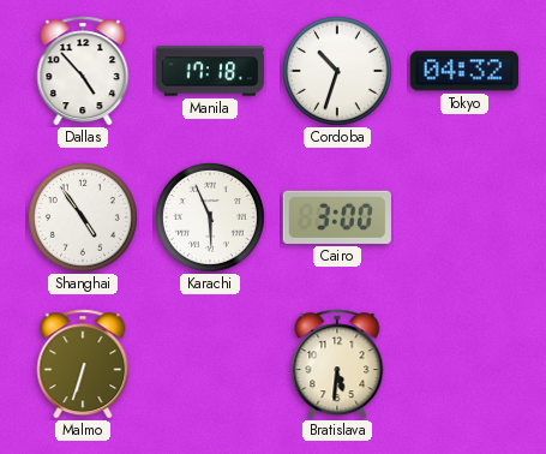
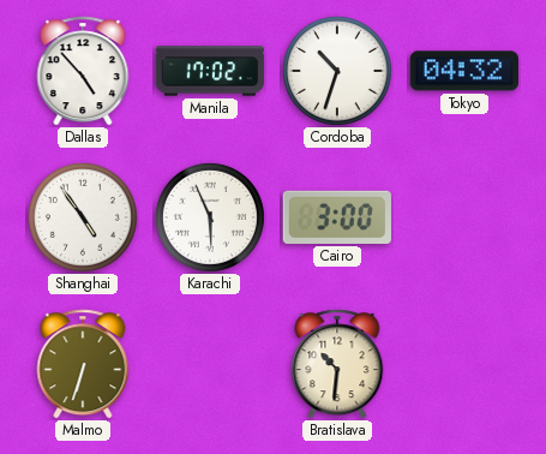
Manila: 17:18 -> 17:02 (210, 71)
Bratislava: 5:31 -> 10:31 (337, 364)
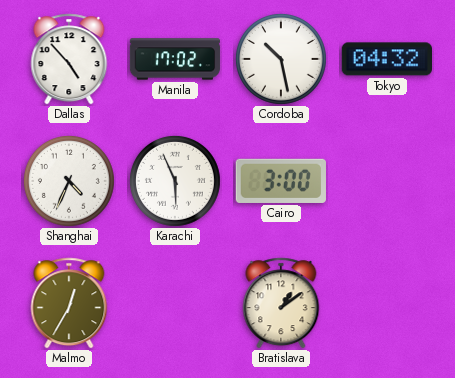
Cordoba: 10:33 -> 10:28 (281, 59)
Shanghai: 4:54 -> 4:34 (69, 181)
Malmo: 6:33 -> 12:35 (69, 303)
Bratislava: 10:31 -> 1:09 (281, 303)
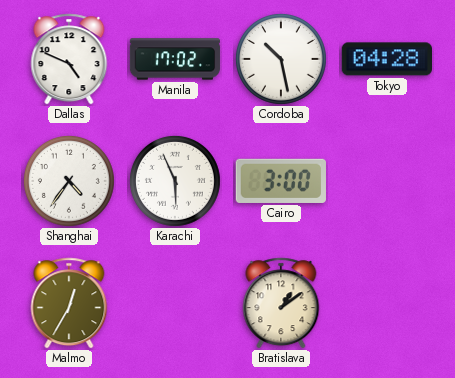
Dallas: 4:53 -> 4:49 (69, 59)
Tokyo: 04:32 -> 04:28 (386, 59)
Shanghai: 4:34 -> 4:36 (69, 181)
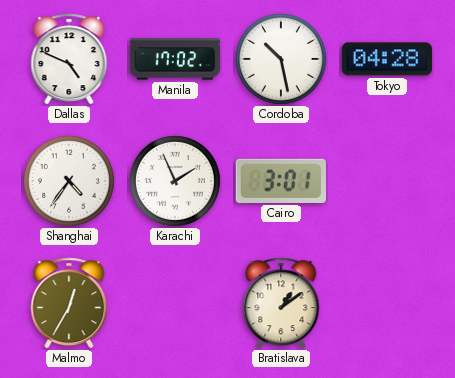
Karachi: 5:56 -> 1:56 (175, 181)
Cairo: 3:00 -> 3:01 (281, 181)
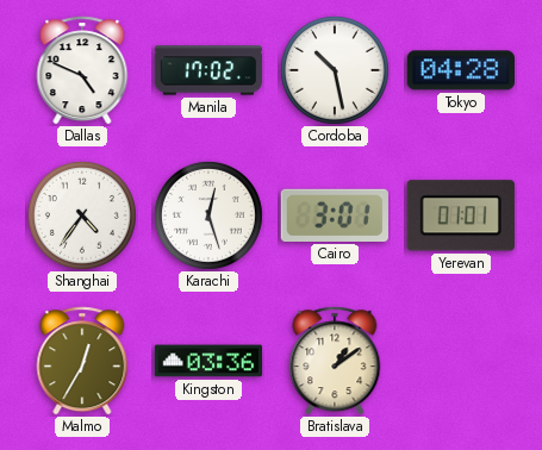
Karachi: 1:56 -> 12:27 (208, 215)
Yerevan: none -> 01:01 (461, 215)
Kingston: none -> 03:36 (208, 361)
